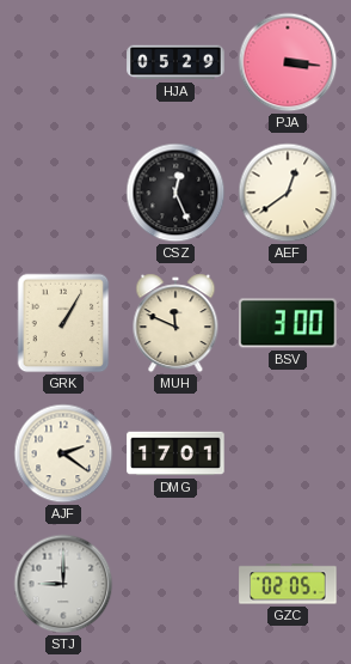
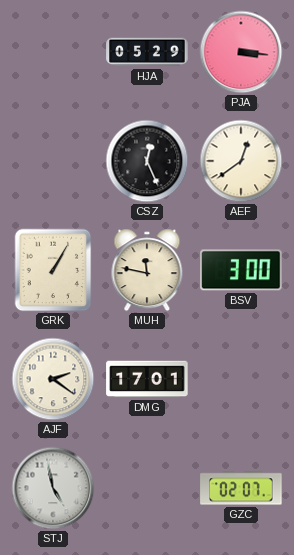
MUH: 11:49 -> 11:47 (147, 270)
STJ: 9:00 -> 4:58 (53, 488)
GZC: 02:05 -> 02:07 (241, 488)
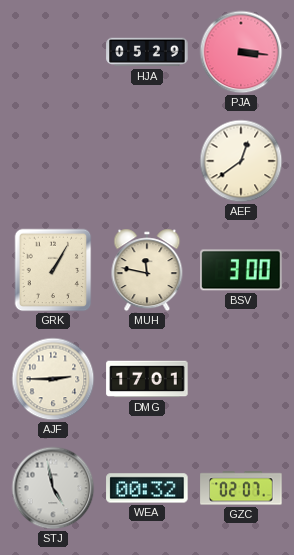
CSZ: 12:26 -> none (147, 161)
AJF: 2:21 -> 2:45 (53, 379)
WEA: none -> 00:32 (147, 488)
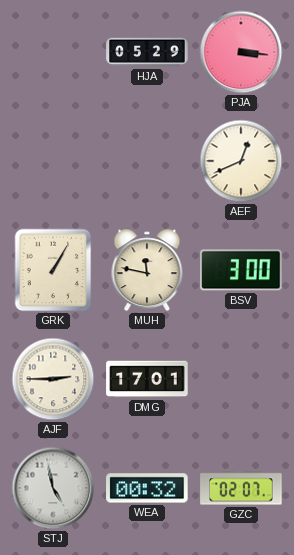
AEF: 12:39 -> 12:41 (241, 161)
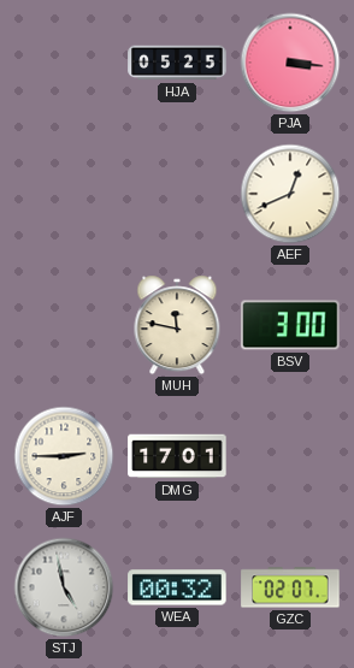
HJA: 05:29 -> 05:25 (177, 63)
GRK: 1:05 -> none (53, 270)
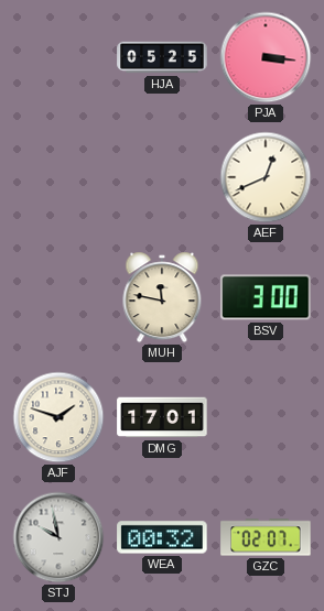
AJF: 2:45 -> 1:48 (58, 417)
STJ: 4:58 -> 9:58 (58, 537)
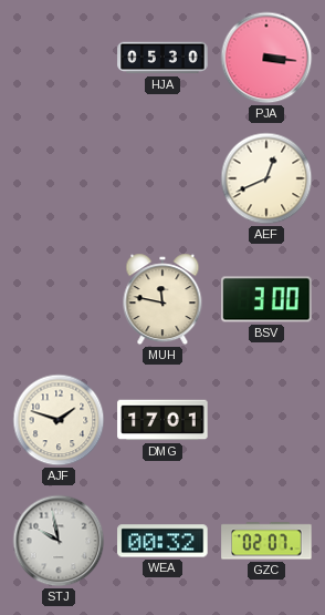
HJA: 05:25 -> 05:30 (162, 58)
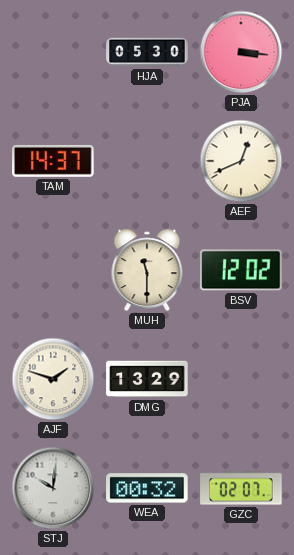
TAM: none -> 14:37 (53, 161)
MUH: 11:47 -> 11:30 (147, 270)
BSV: 3:00 -> 12:02 (241, 270)
DMG: 17:01 -> 13:29 (147, 379)
STJ: 9:58 -> 10:01 (53, 488)
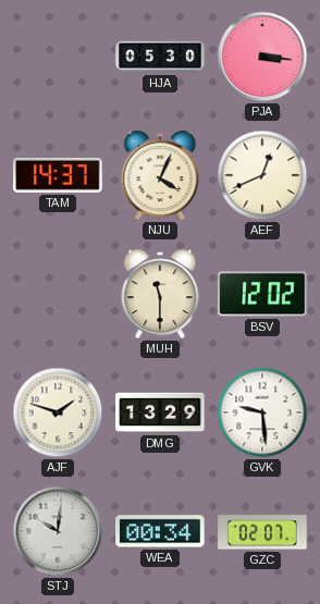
NJU: none -> 4:04 (160, 175)
GVK: none -> 9:29 (262, 412)
WEA: 00:32 -> 00:34 (160, 531)
